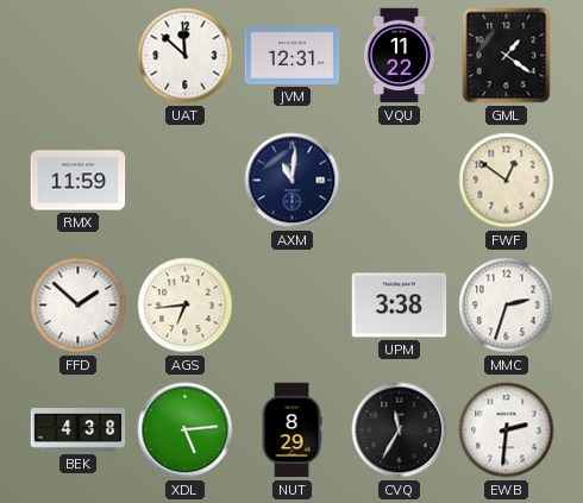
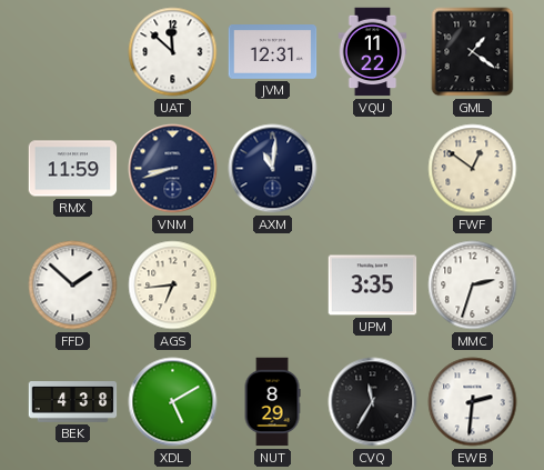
VNM: none -> 8:42 (173, 169)
UPM: 3:38 -> 3:35 (373, 286)
XDL: 5:14 -> 5:10 (173, 402)
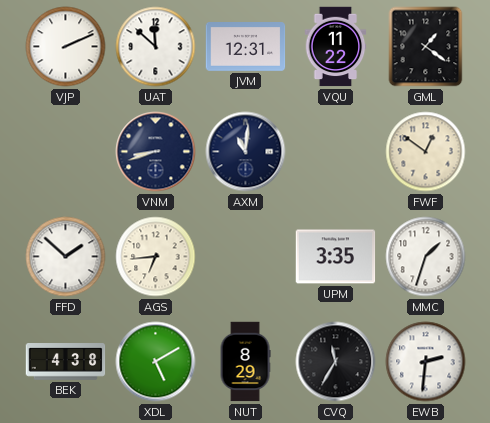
VJP: none -> 2:11 (66, 47)
RMX: 11:59 -> none (73, 169)
MMC: 2:33 -> 1:33 (426, 257)
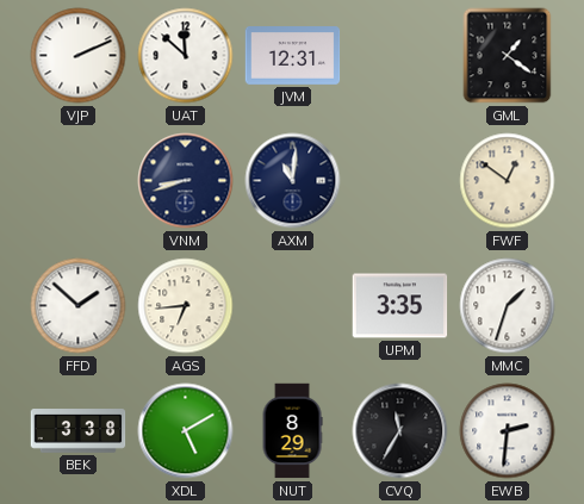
VQU: 11:22 -> none (336, 47)
BEK: 4:38 -> 3:38 (79, 431)
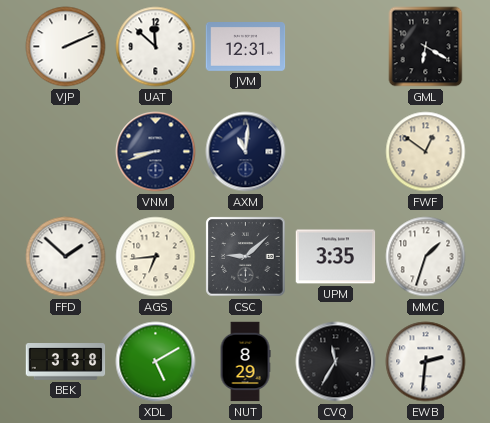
GML: 1:21 -> 6:20 (426, 47)
CSC: none -> 9:08 (246, 257)
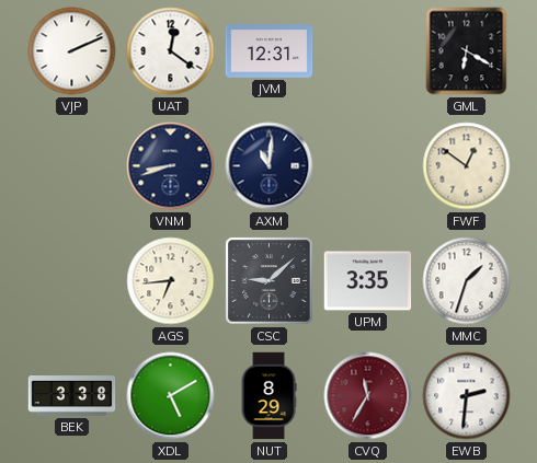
UAT: 11:52 -> 12:21 (171, 51)
FFD: 1:52 -> none (66, 257)
CVQ dial: black -> burgundy (368, 396)
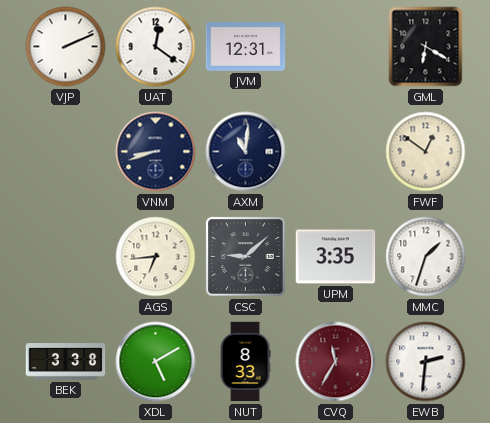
NUT: 8:29 -> 8:33 (245, 362)
